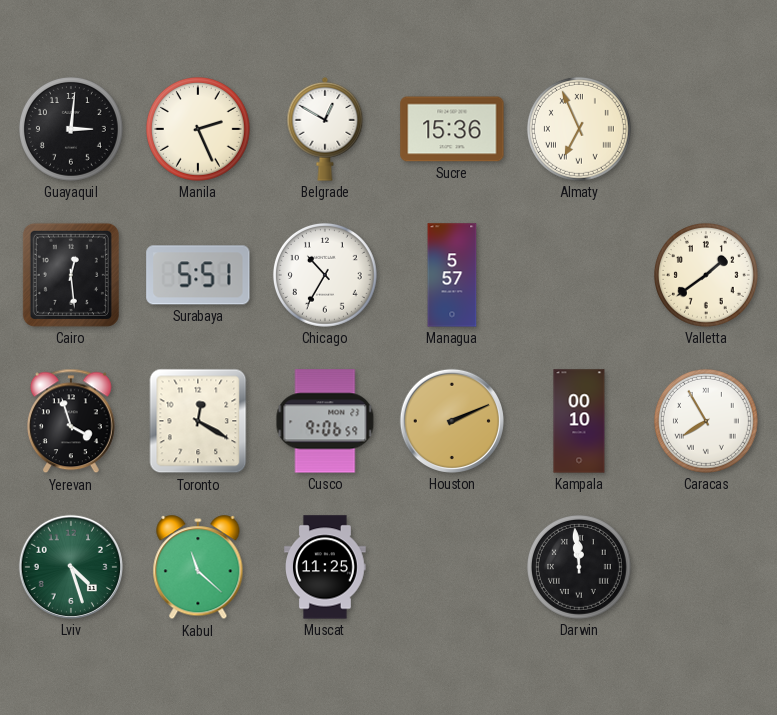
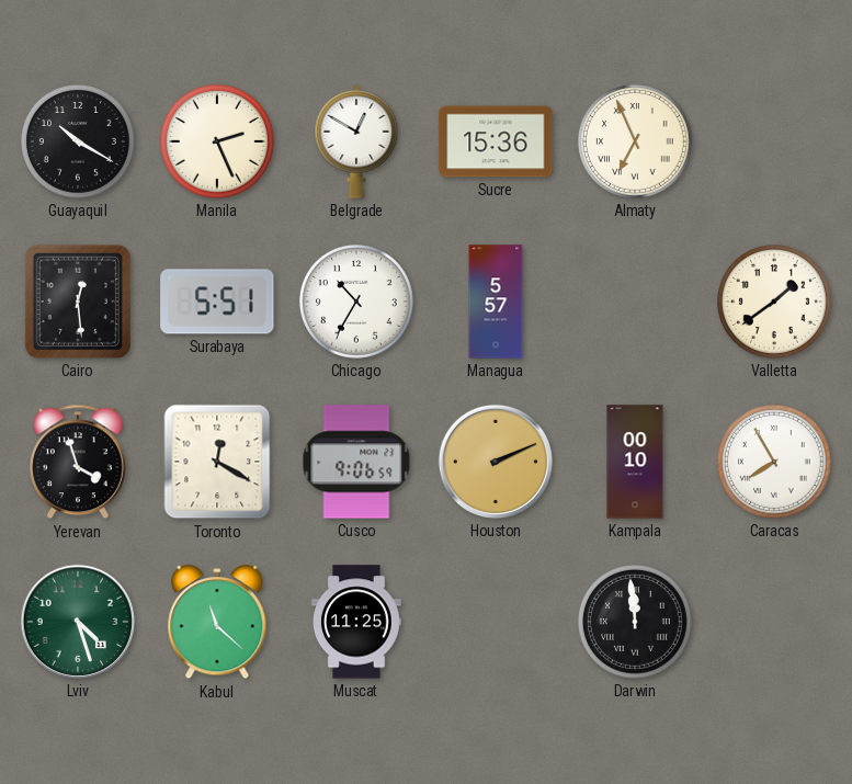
Guayaquil: 3:01 -> 10:20 (78, 141)
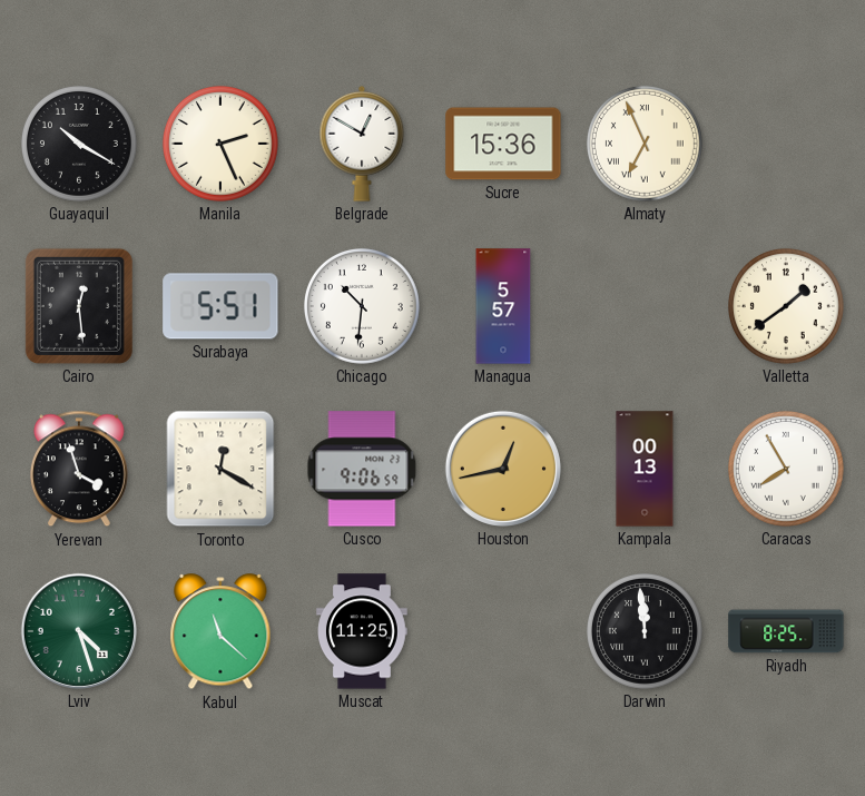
Chicago: 10:35 -> 10:31 (362, 306)
Houston: 2:11 -> 12:43 (503, 469)
Kampala: 00:10 -> 00:13 (645, 469)
Riyadh: none -> 8:25 (786, 631)
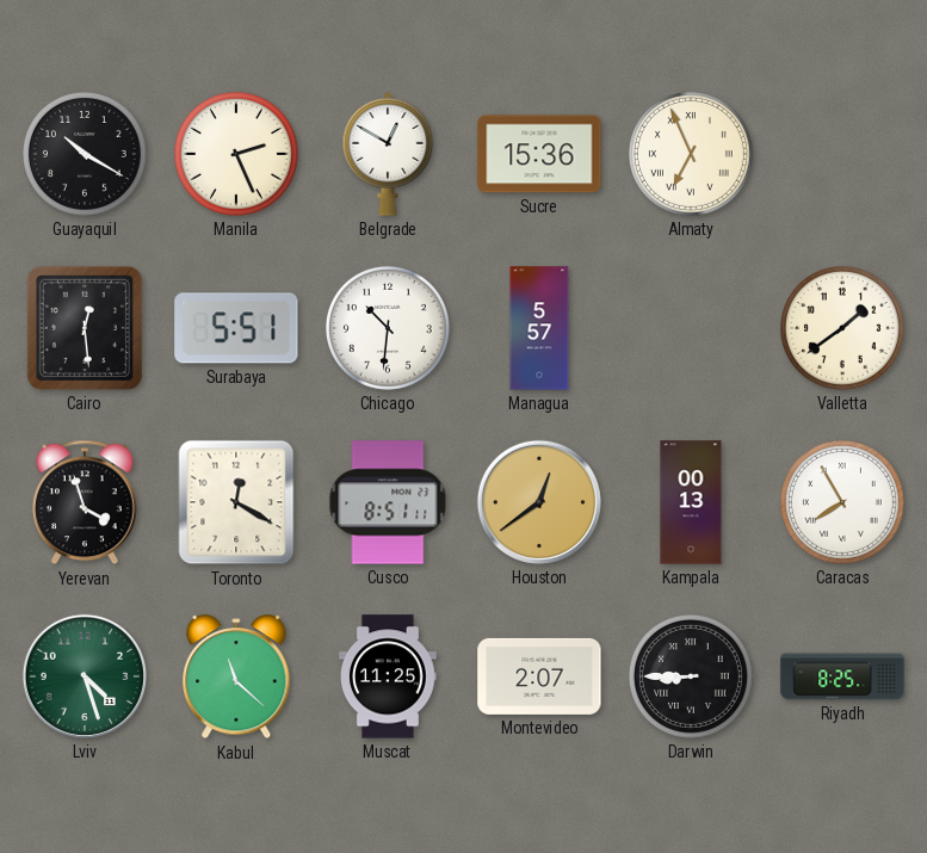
Cusco: 9:06 -> 8:51 (388, 502)
Houston: 12:43 -> 12:39 (539, 502)
Montevideo: none -> 2:07 (539, 676)
Darwin: 11:59 -> 8:45 (691, 676)
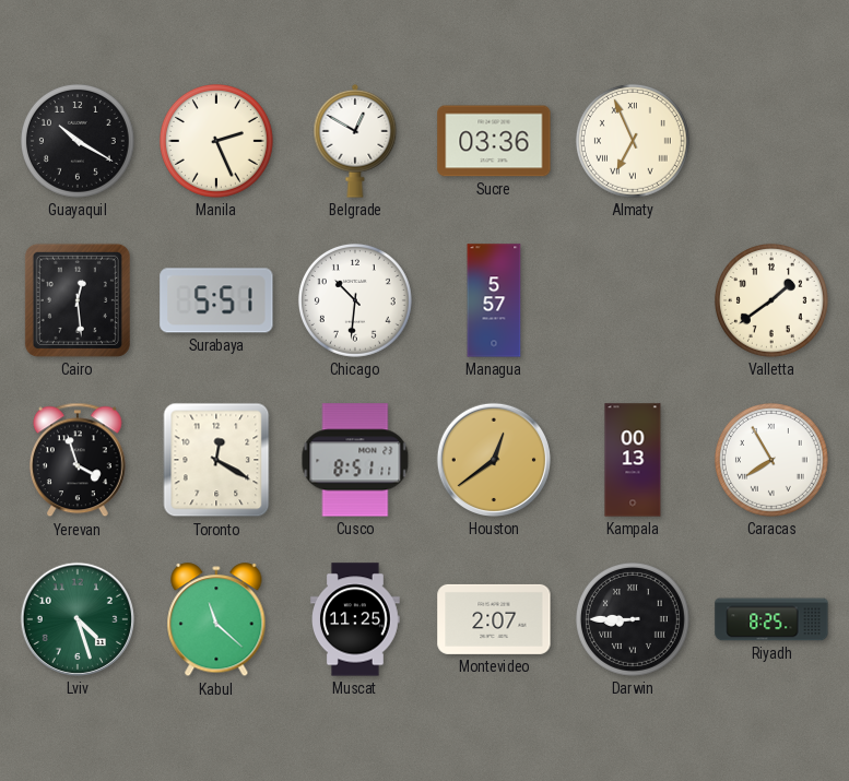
Sucre: 15:36 -> 03:36 (494, 141)
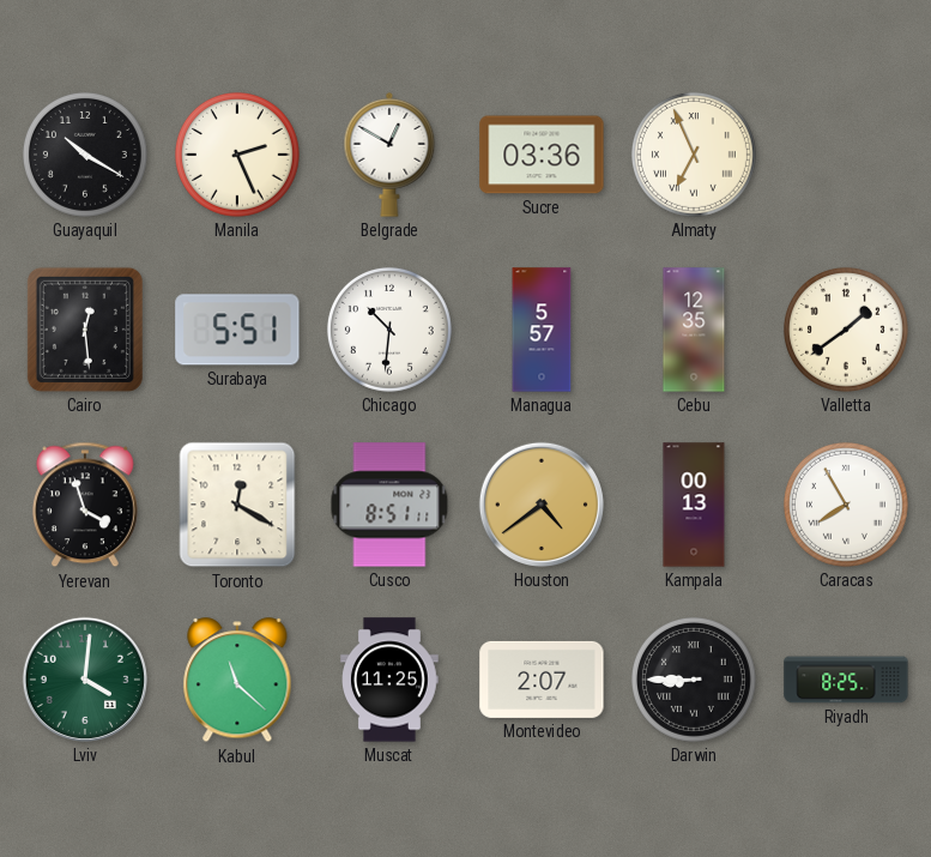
Cebu: none -> 12:35 (694, 330)
Houston: 12:39 -> 4:39 (542, 505)
Lviv: 4:27 -> 4:01 (85, 680)
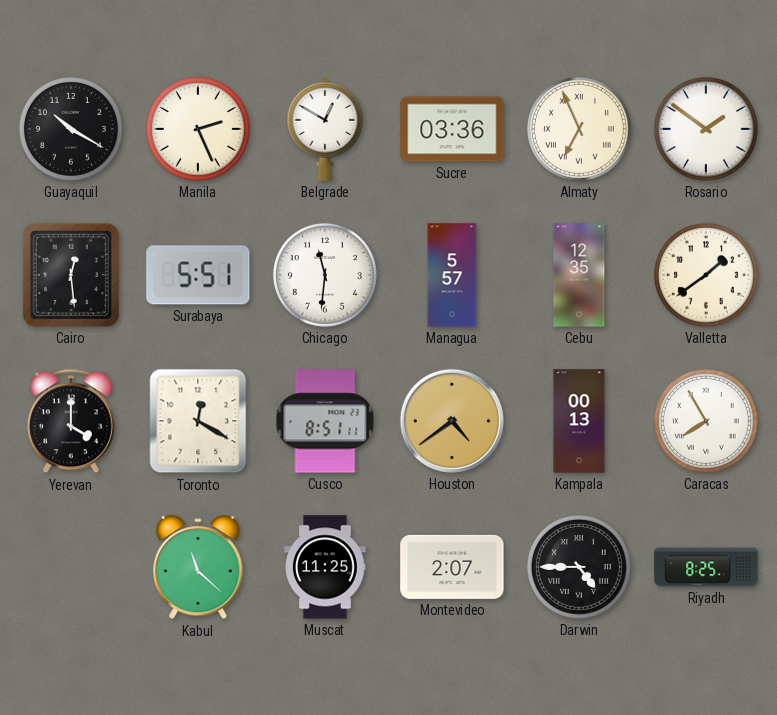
Rosario: none -> 1:51 (706, 129)
Chicago: 10:31 -> 11:31 (325, 275)
Yerevan: 3:57 -> 4:00 (71, 421)
Lviv: 4:01 -> none (85, 680)
Darwin: 8:45 -> 4:45 (579, 567)
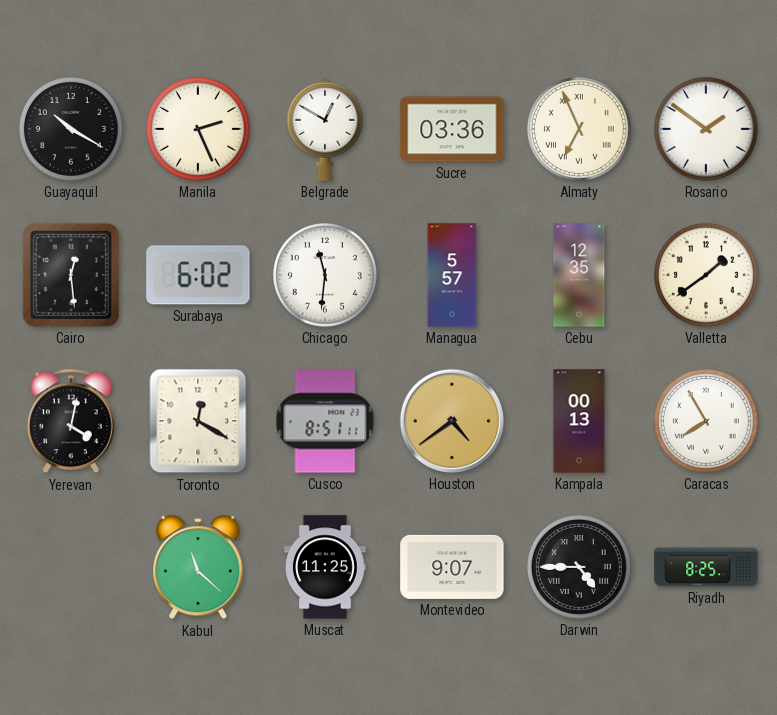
Surabaya: 5:51 -> 6:02 (198, 275)
Yerevan: 4:00 -> 4:02 (71, 421)
Montevideo: 2:07 -> 9:07 (452, 567)
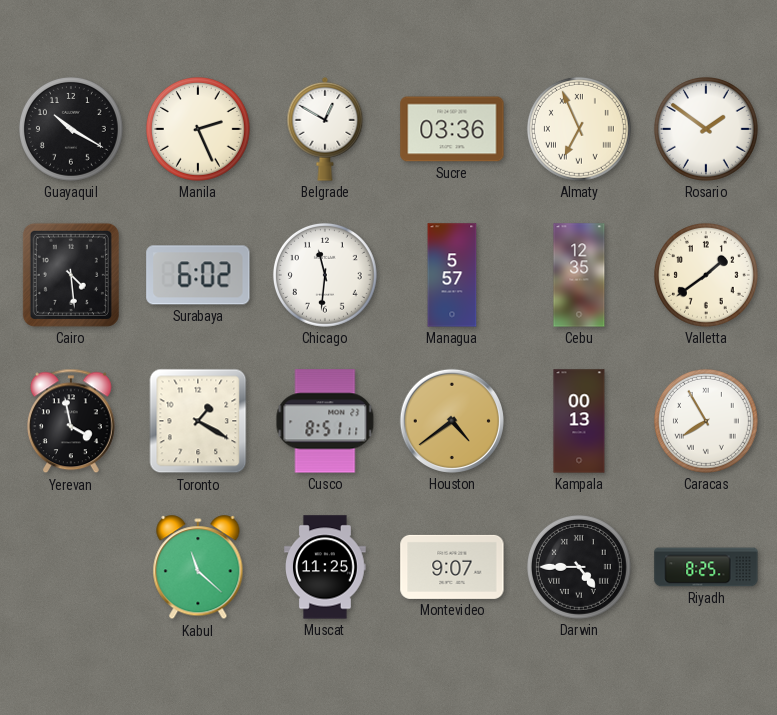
Cairo: 12:29 -> 4:29 (71, 275)
Yerevan: 4:02 -> 3:58 (71, 421)
Toronto: 12:20 -> 1:20 (198, 421)
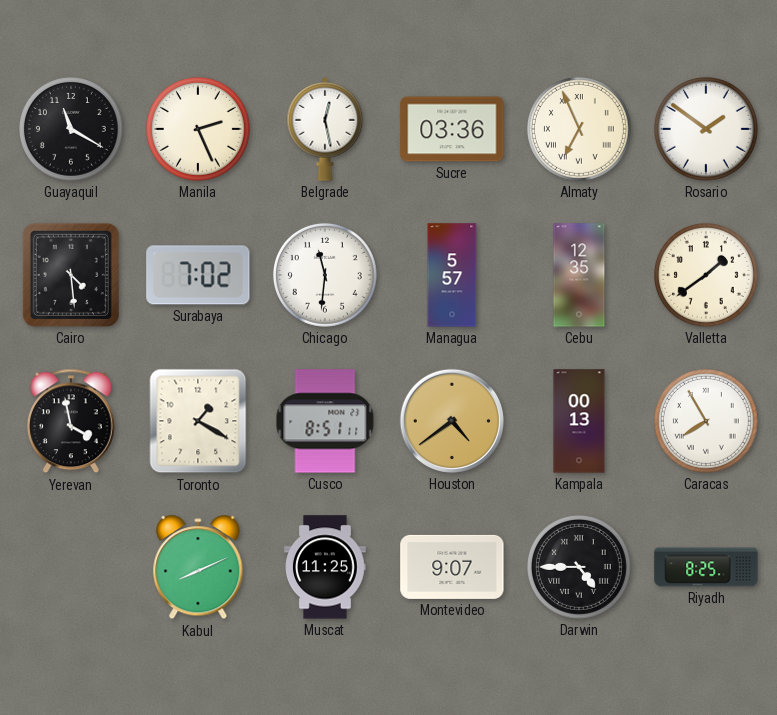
Guayaquil: 10:20 -> 11:20 (71, 129)
Belgrade: 12:50 -> 12:28 (325, 129)
Surabaya: 6:02 -> 7:02 (198, 275)
Kabul: 11:22 -> 8:11 (198, 568)
